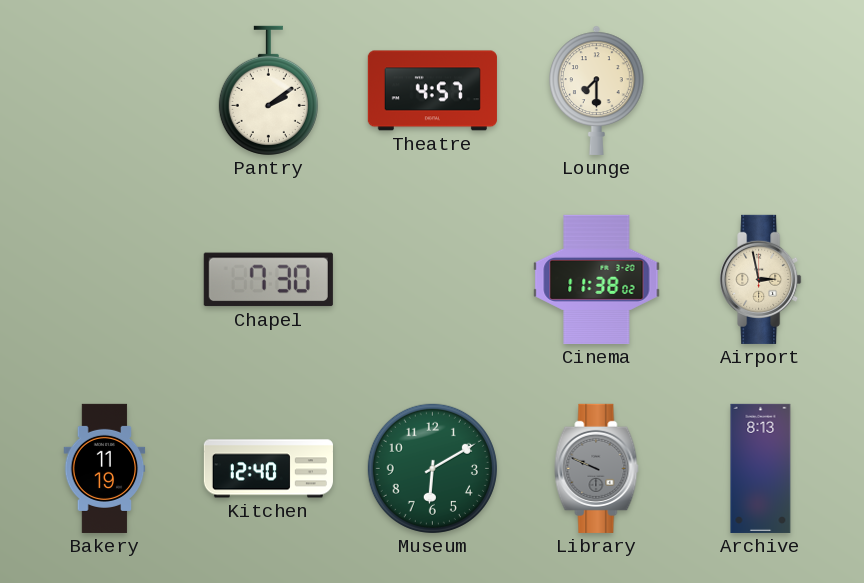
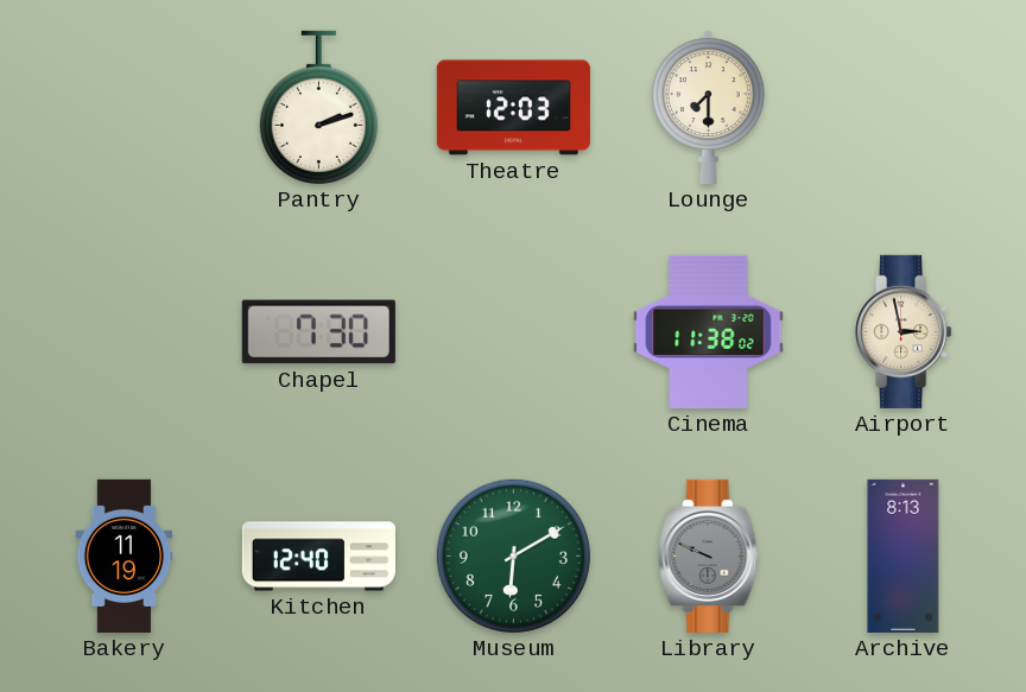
Pantry: 2:09 -> 2:12 (318, 107)
Theatre: 4:57 -> 12:03 (513, 108)
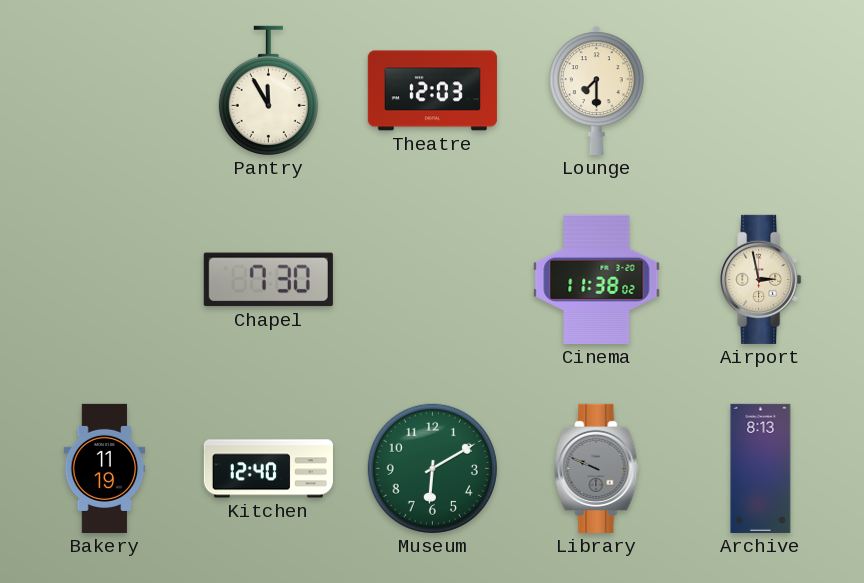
Pantry: 2:12 -> 11:55 (268, 90)
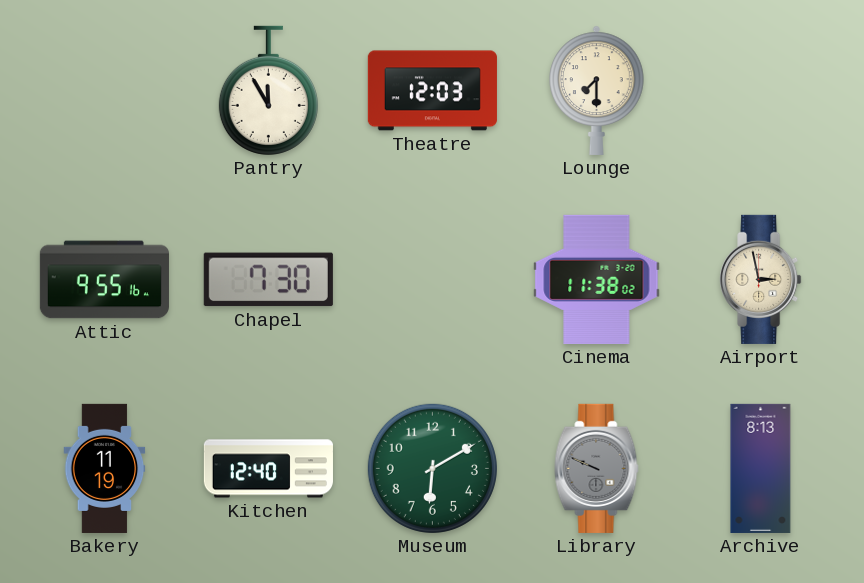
Attic: none -> 9:55 (104, 280)
